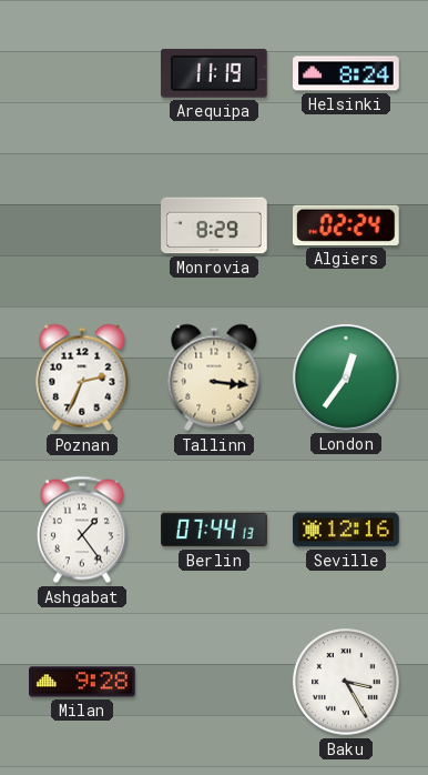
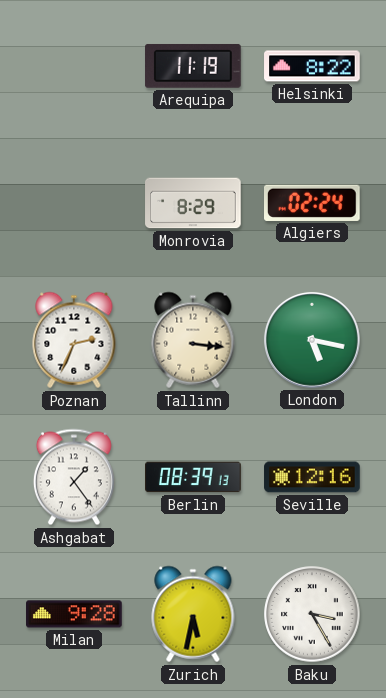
Helsinki: 8:24 -> 8:22 (312, 66)
London: 12:36 -> 5:17 (312, 340)
Berlin: 07:44 -> 08:39 (193, 477)
Zurich: none -> 5:32 (193, 614)
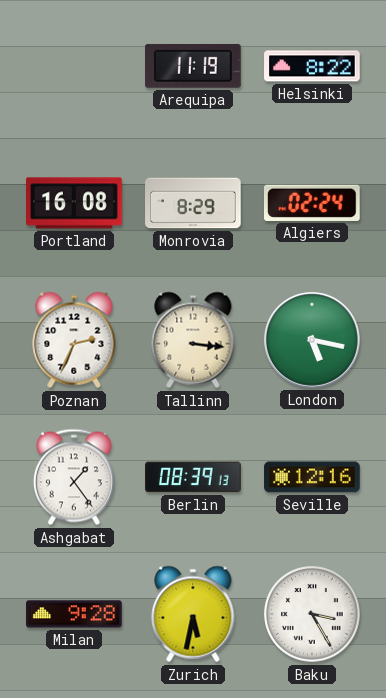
Portland: none -> 16:08 (74, 203)
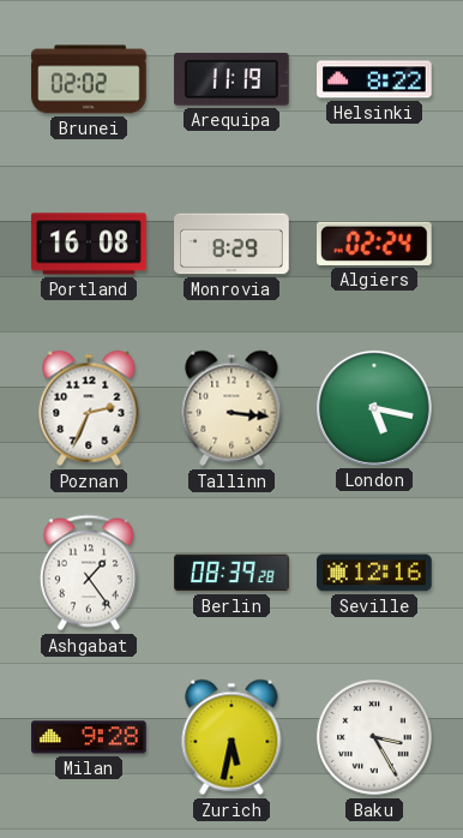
Brunei: none -> 02:02 (89, 79)
Berlin: 08:39:13 -> 08:39:28 (231, 573)
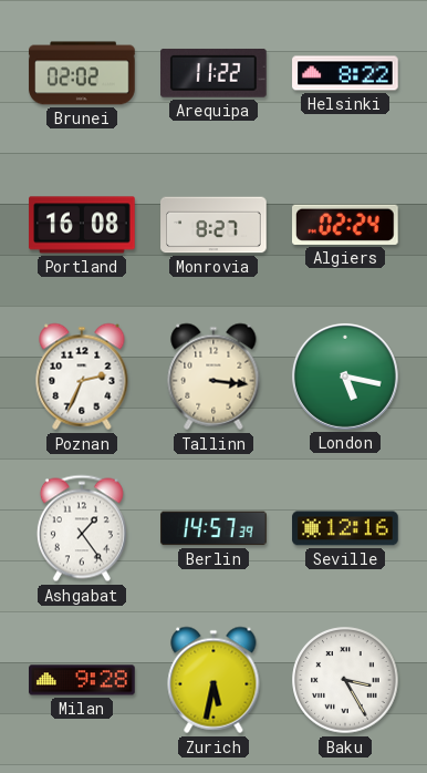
Arequipa: 11:19 -> 11:22 (215, 73)
Monrovia: 8:29 -> 8:27 (213, 225)
Berlin: 08:39 -> 14:57 (213, 528)
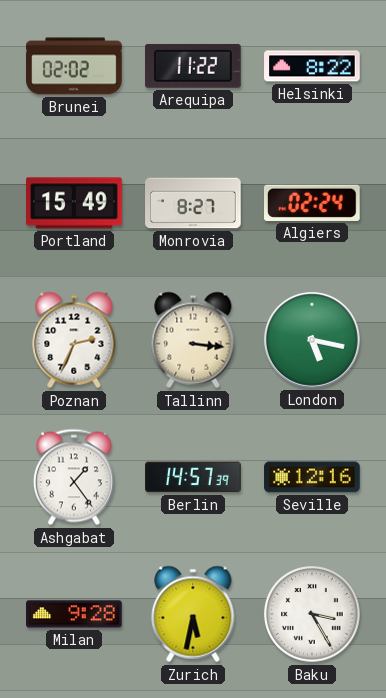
Portland: 16:08 -> 15:49 (74, 203)
